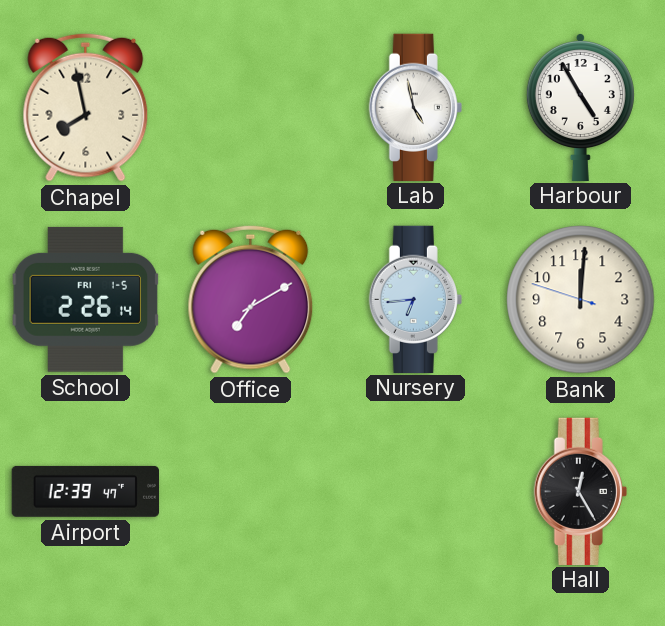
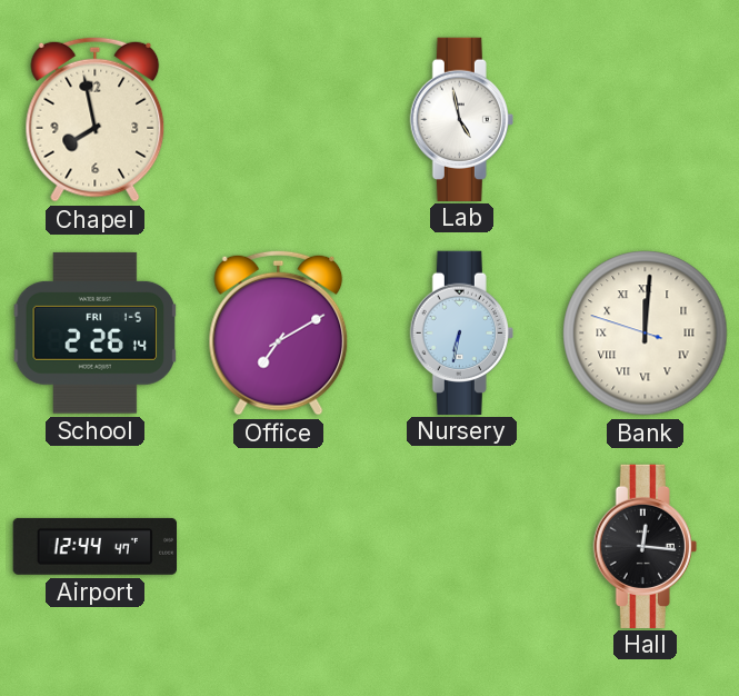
Harbour: 4:55 -> none (580, 106)
Nursery: 6:44 -> 6:32 (461, 332)
Bank numerals: Arabic -> Roman (646, 334)
Airport: 12:39 -> 12:44 (94, 546)
Hall: 12:25 -> 12:16 (645, 546)
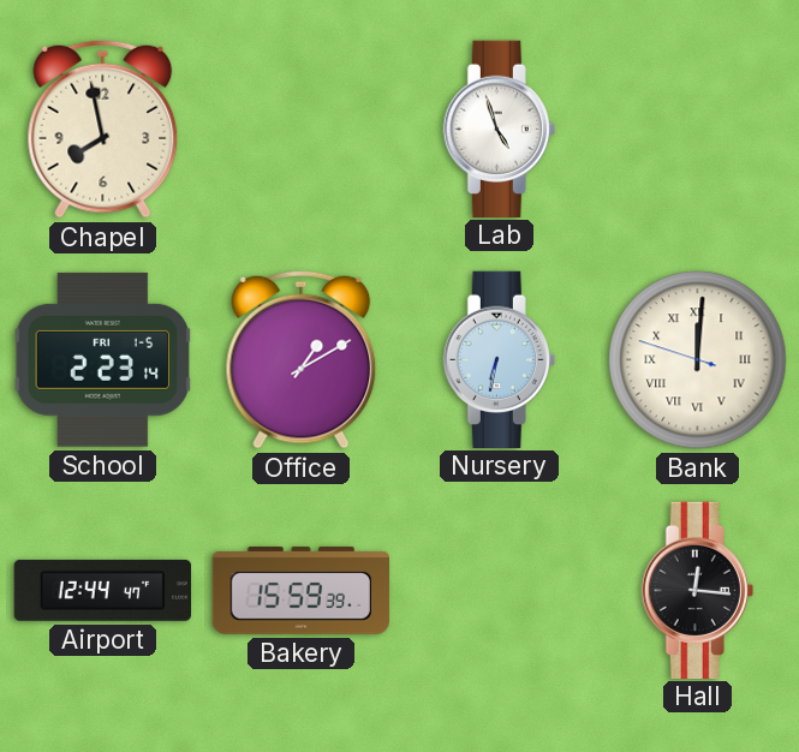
Lab: 4:58 -> 4:57 (499, 129)
School: 2:26 -> 2:23 (103, 359)
Office: 7:10 -> 1:10 (302, 359)
Bakery: none -> 15:59 (300, 590)
